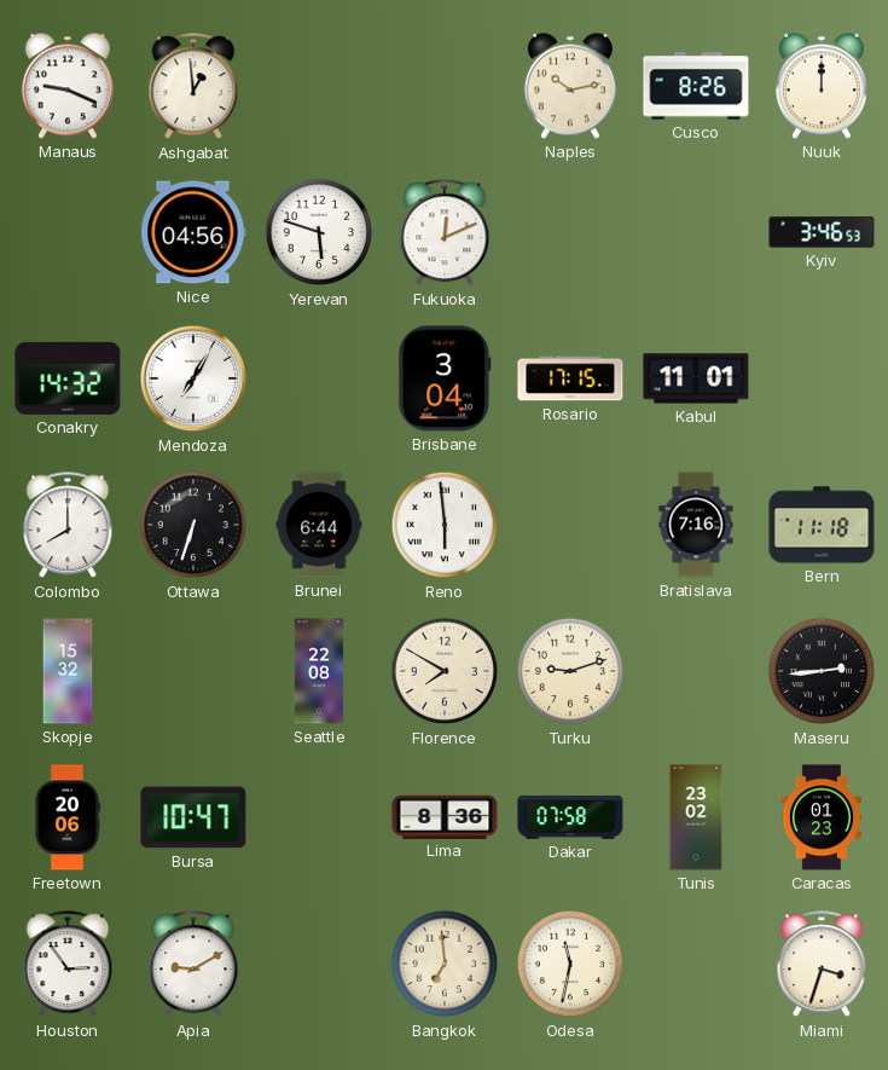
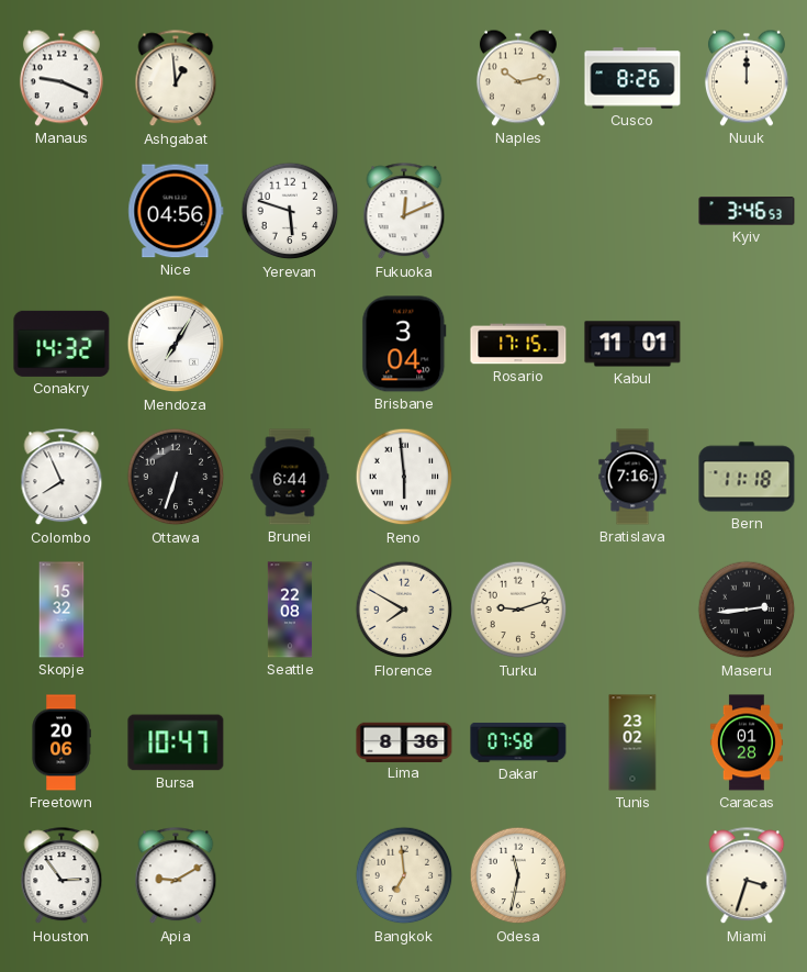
Colombo: 8:00 -> 7:56 (61, 478)
Caracas: 01:23 -> 01:28 (747, 742)
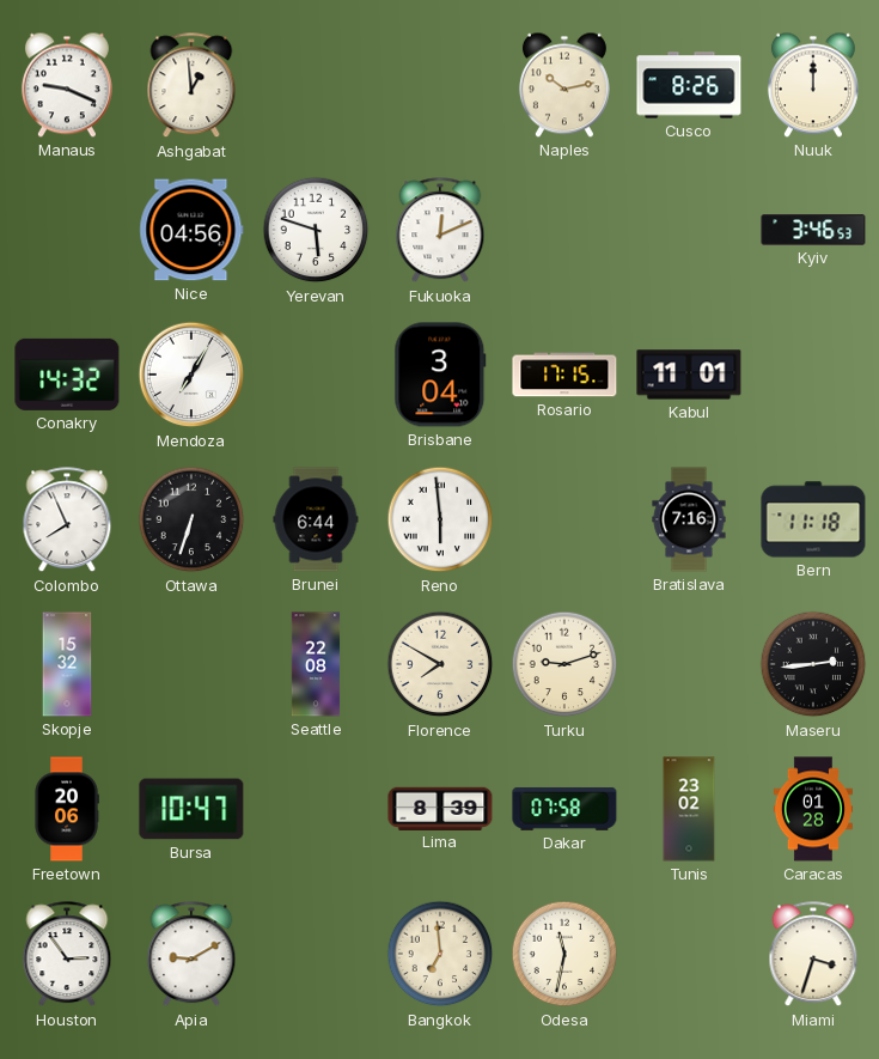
Lima: 8:36 -> 8:39 (440, 808)
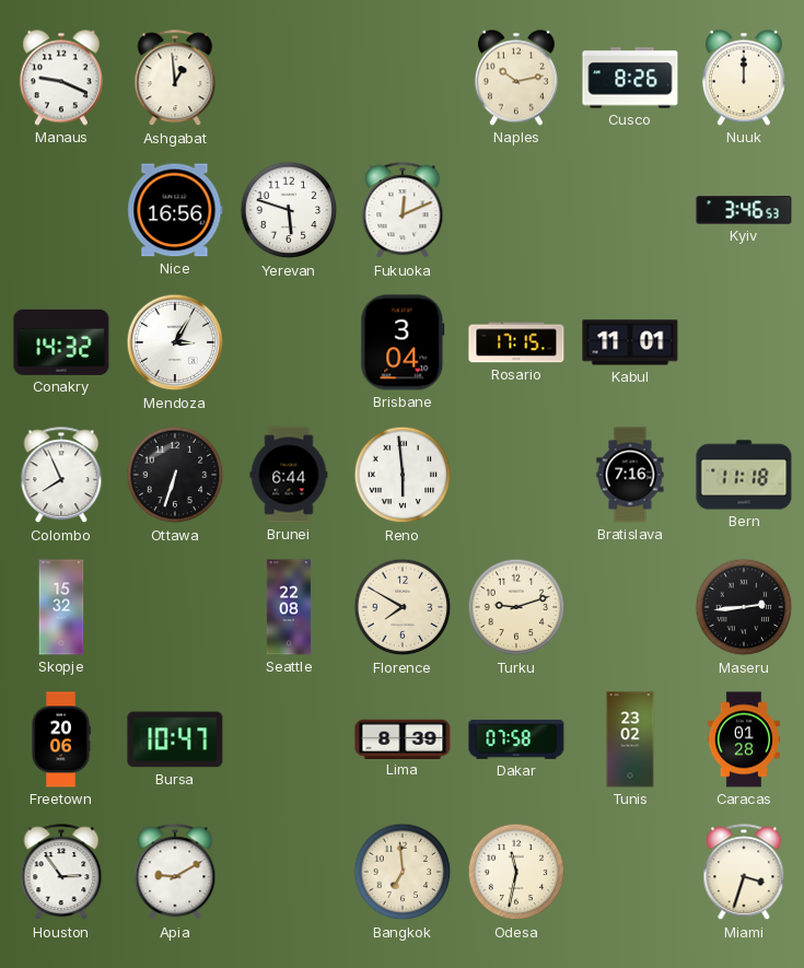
Nice: 04:56 -> 16:56 (175, 210)
Mendoza: 7:05 -> 3:05 (175, 342)
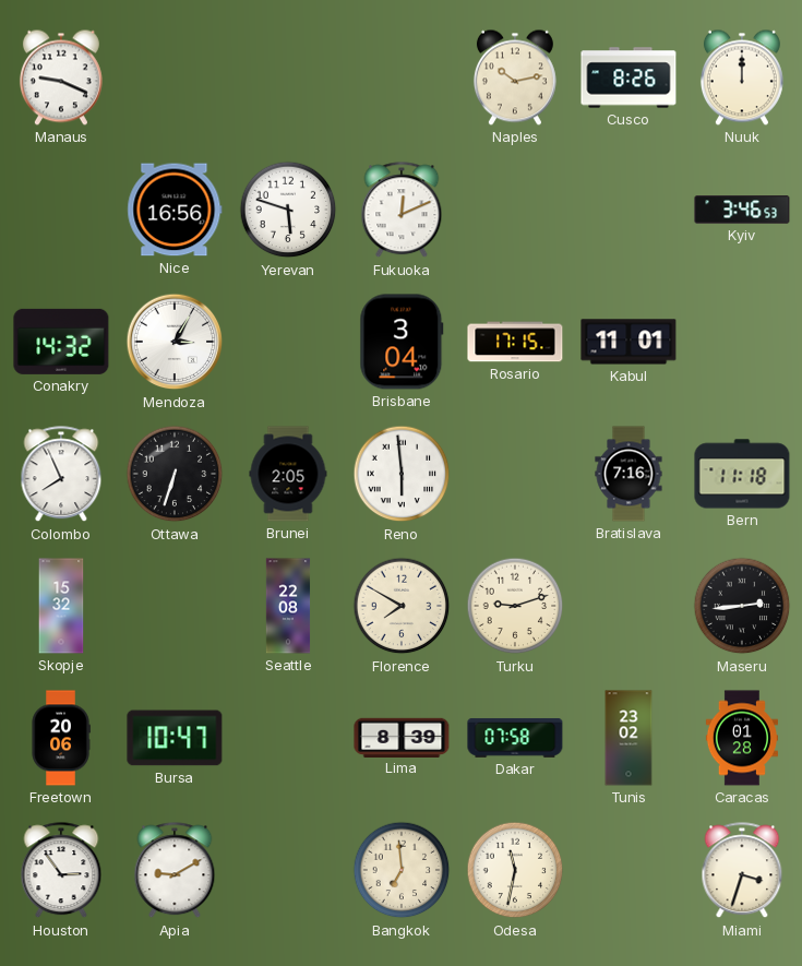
Ashgabat: 12:59 -> none (175, 79)
Brunei: 6:44 -> 2:05 (288, 474)
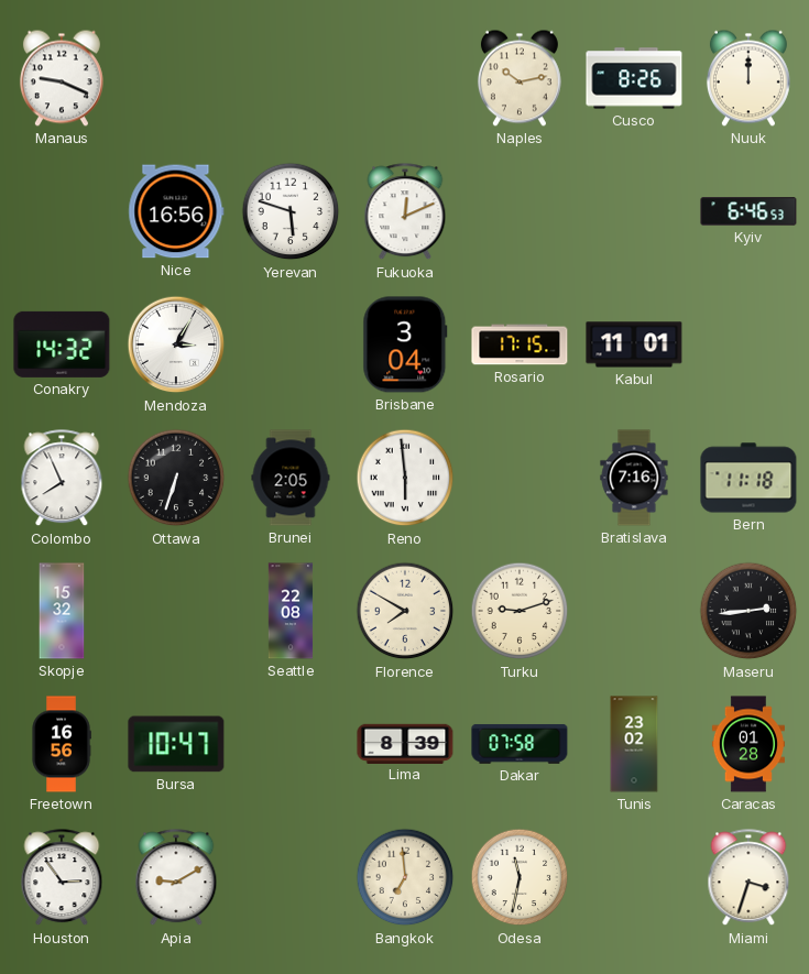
Kyiv: 3:46 -> 6:46 (748, 211)
Freetown: 20:06 -> 16:56 (62, 744)
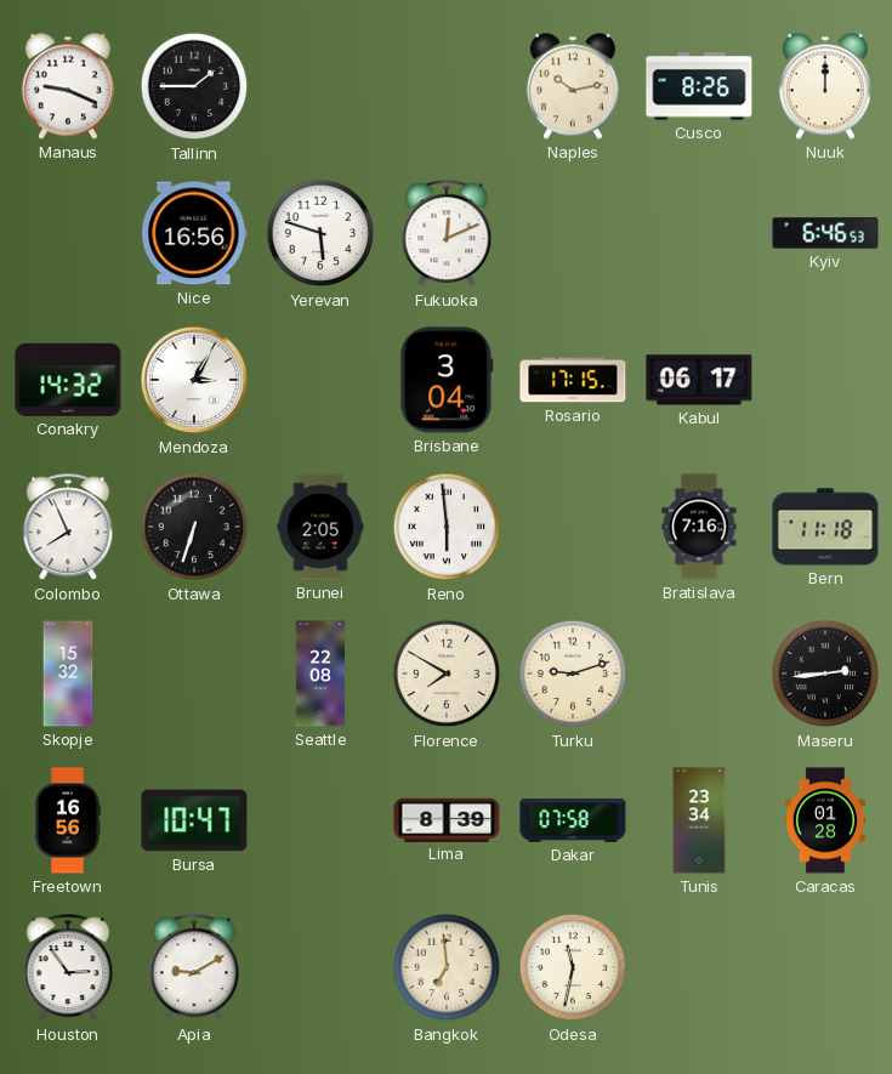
Tallinn: none -> 1:45 (194, 86)
Kabul: 11:01 -> 06:17 (699, 380)
Tunis: 23:02 -> 23:34 (699, 820)
Miami: 3:33 -> none (748, 878)
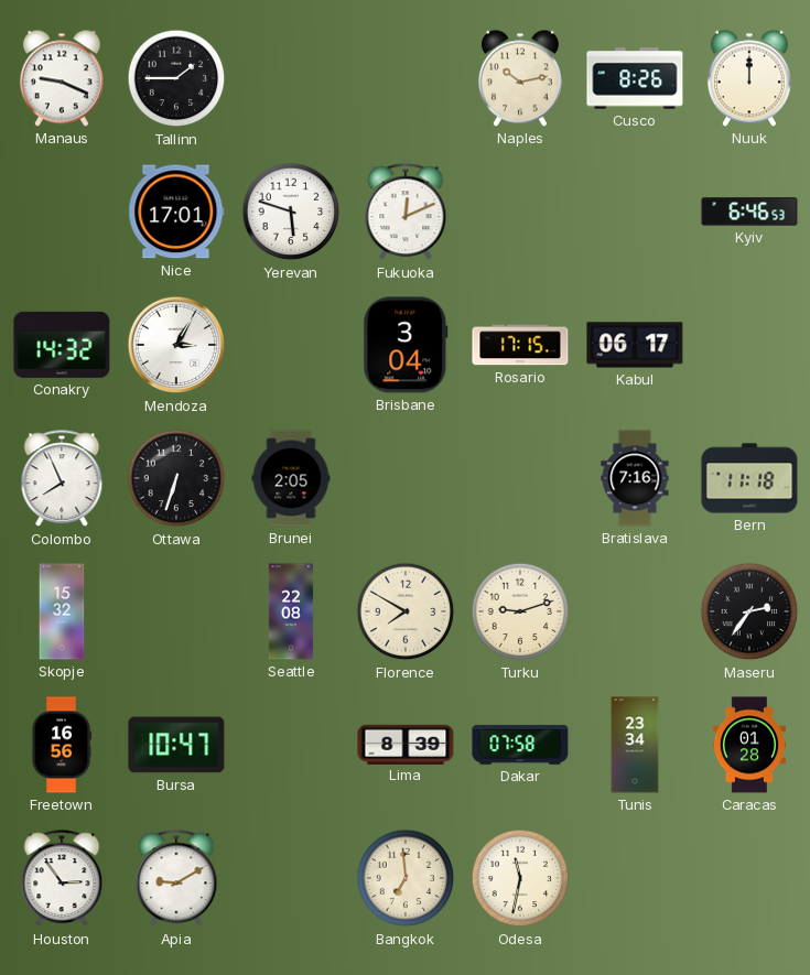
Nice: 16:56 -> 17:01 (176, 212)
Reno: 5:59 -> none (447, 527)
Maseru: 2:44 -> 2:36 (749, 611)
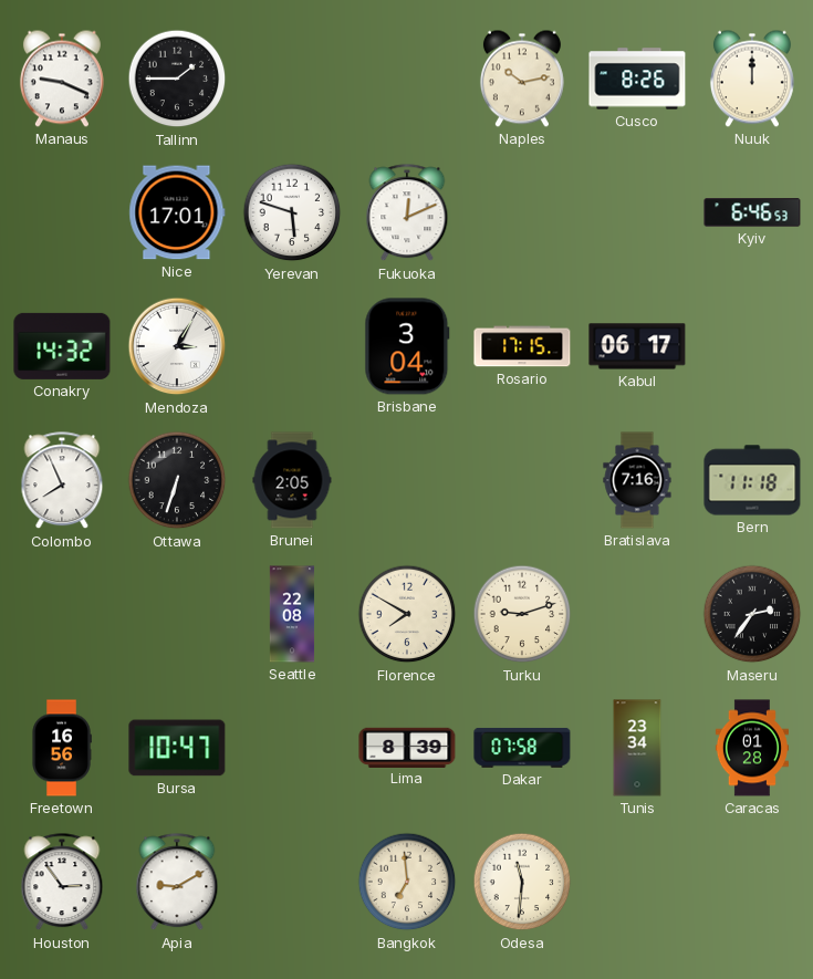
Skopje: 15:32 -> none (62, 611)
Odesa: 11:32 -> 11:31 (522, 882)
